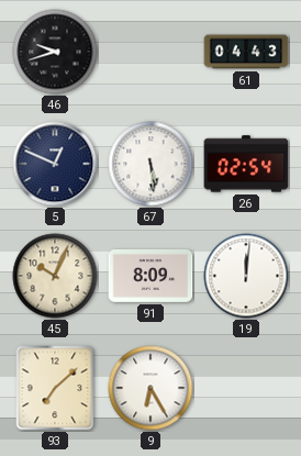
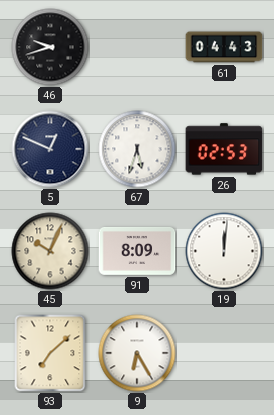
67: 5:29 -> 5:33 (137, 149)
26: 02:54 -> 02:53 (224, 149)
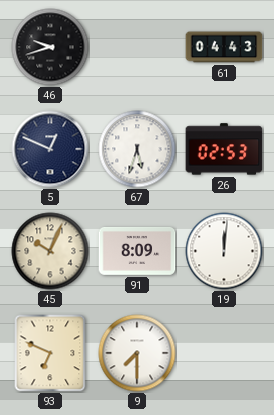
93: 7:08 -> 6:49 (50, 353)
9: 6:25 -> 7:30 (137, 353)
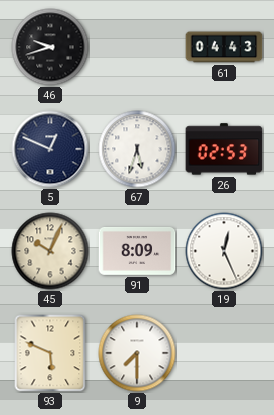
19: 12:01 -> 12:26 (224, 251)
93: 6:49 -> 5:49 (50, 353)
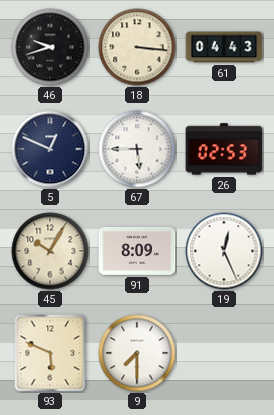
18: none -> 3:16 (137, 47)
67: 5:33 -> 5:45 (137, 149)
45: 10:04 -> 10:05 (50, 251)
